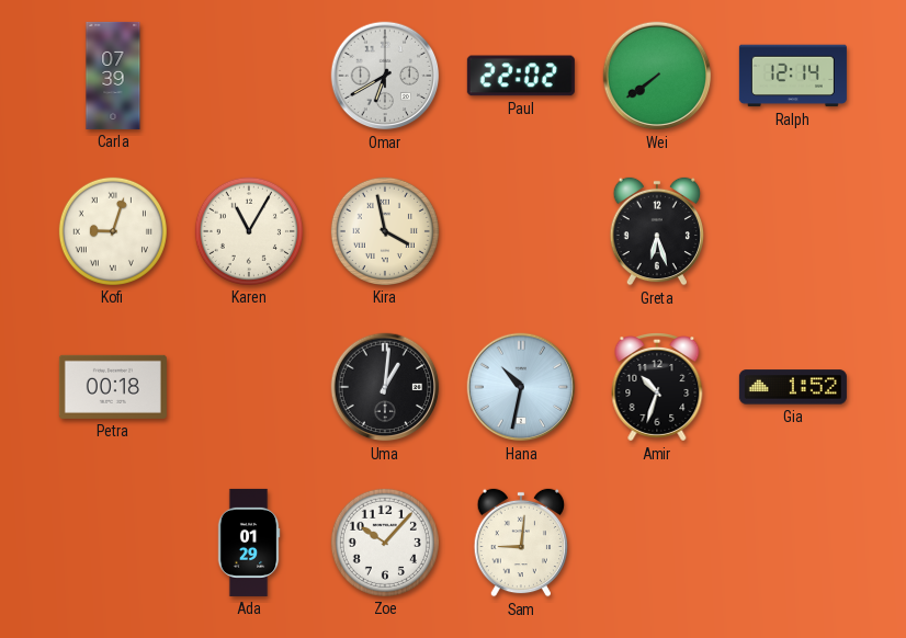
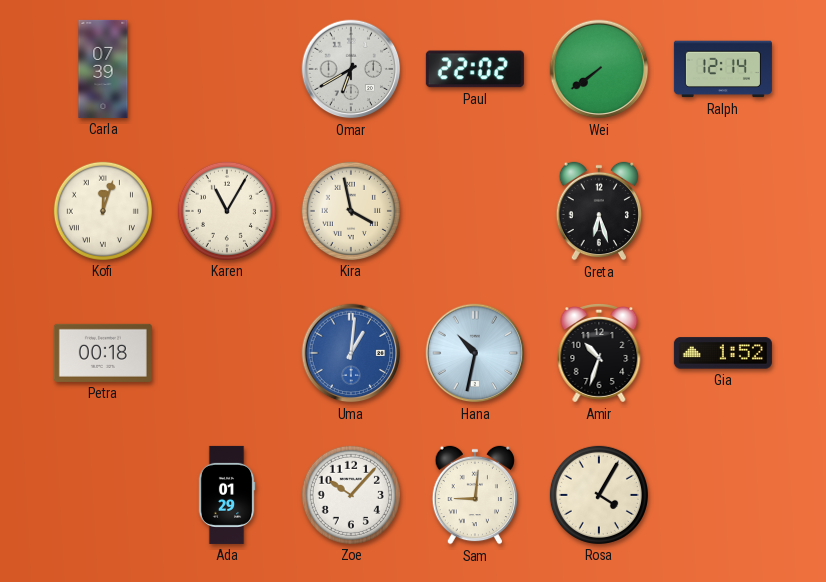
Kofi: 9:03 -> 12:03 (103, 211)
Uma dial: black -> blue (351, 353)
Rosa: none -> 4:05 (599, 495)
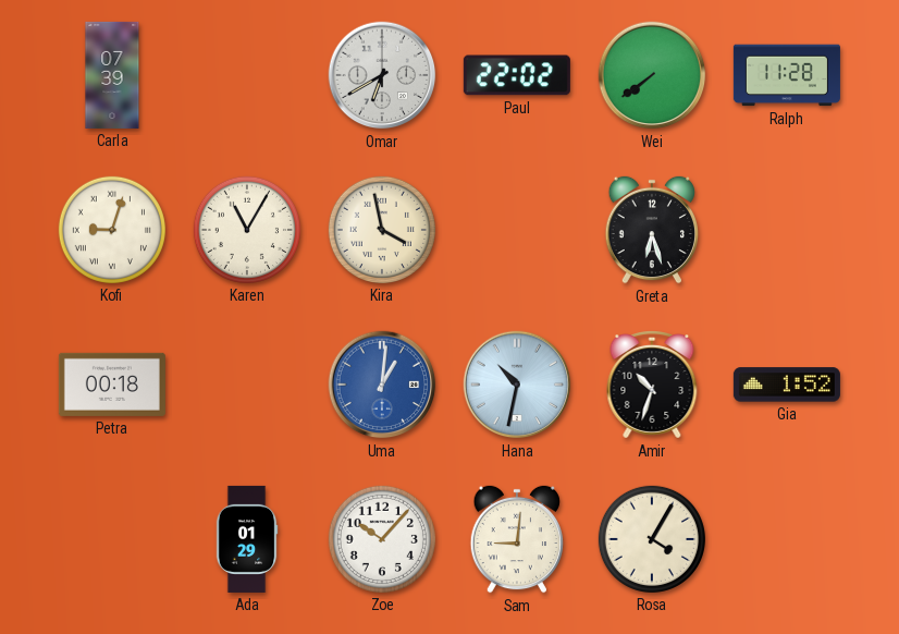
Ralph: 12:14 -> 11:28 (787, 75)
Kofi: 12:03 -> 9:03 (112, 230)
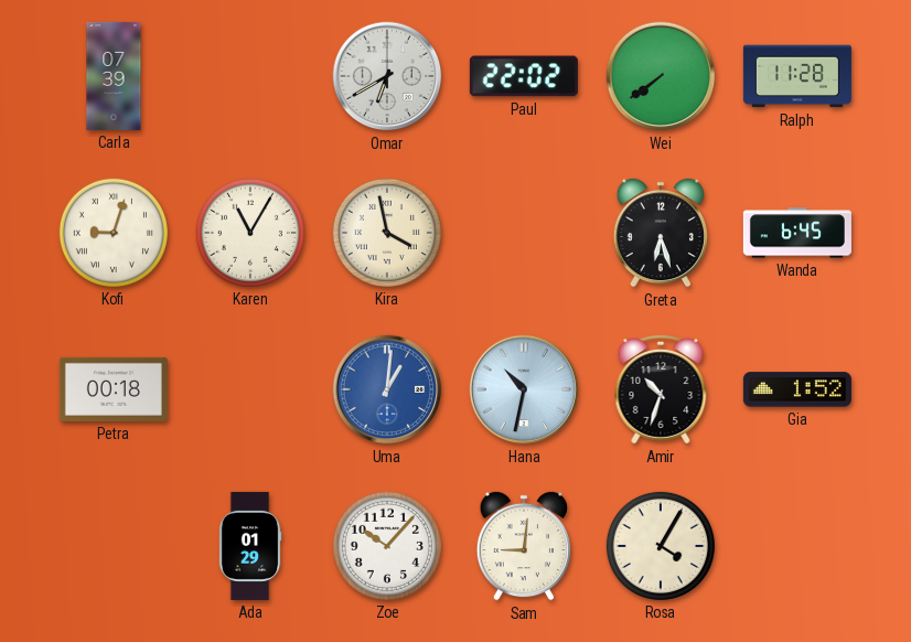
Wanda: none -> 6:45 (797, 233)
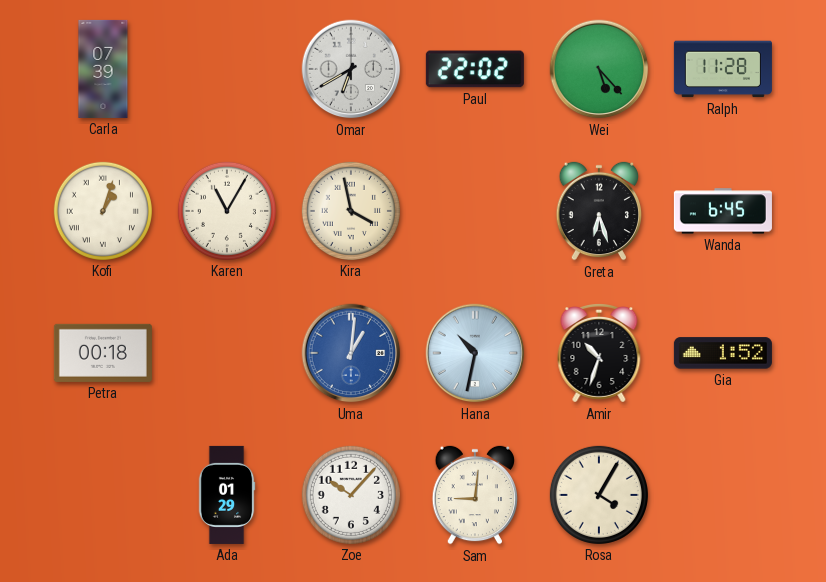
Wei: 7:39 -> 5:23 (599, 69)
Kofi: 9:03 -> 1:03 (103, 211)
